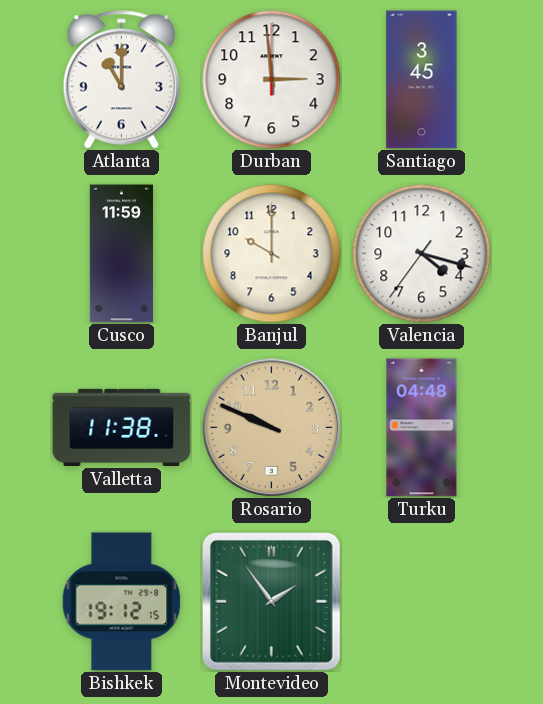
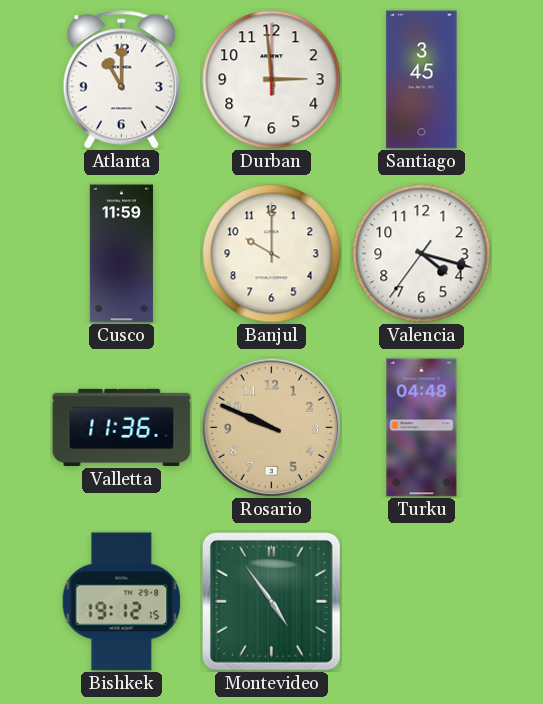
Valletta: 11:38 -> 11:36 (122, 427)
Montevideo: 1:54 -> 4:54 (272, 602)
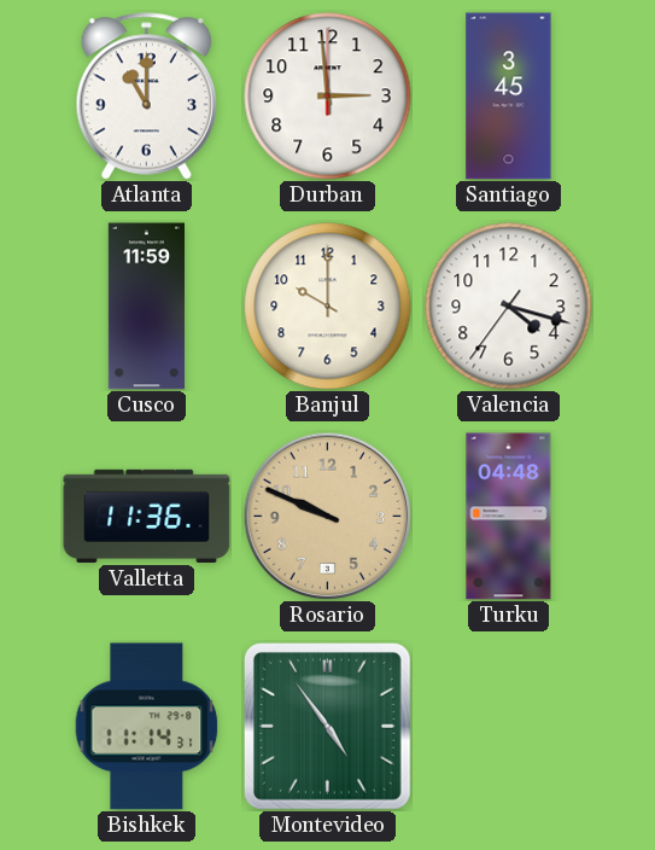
Bishkek: 19:12 -> 11:14 (147, 727)
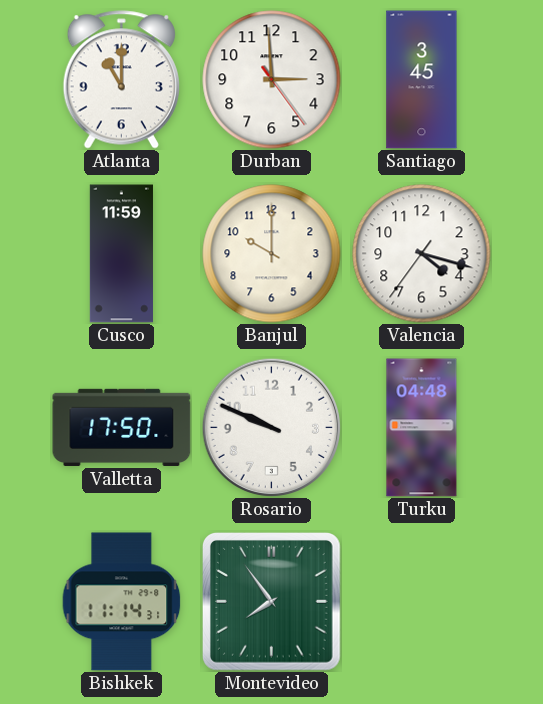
Durban: 2:59:00 -> 2:59:24 (272, 80)
Valletta: 11:36 -> 17:50 (122, 427)
Rosario dial: champagne -> white (271, 427)
Montevideo: 4:54 -> 7:54 (272, 602)
